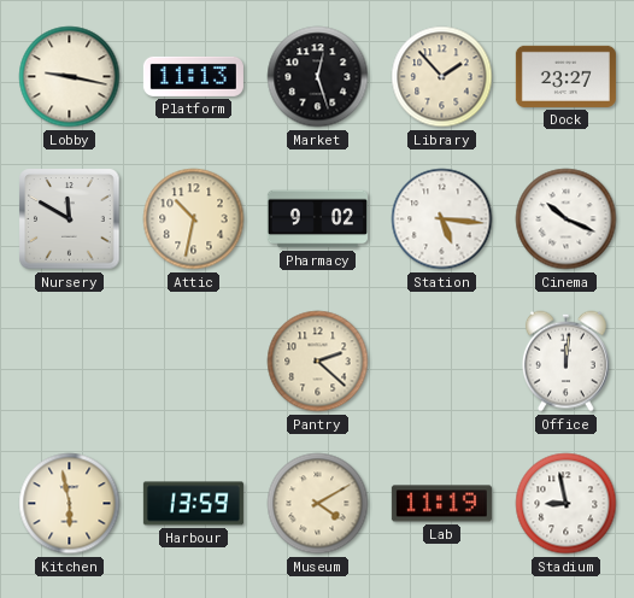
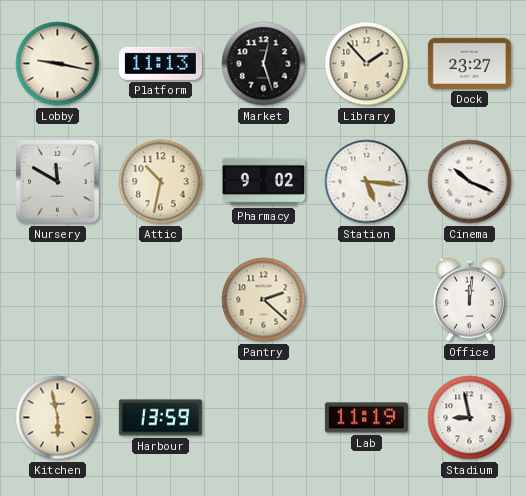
Museum: 4:10 -> none (318, 504)
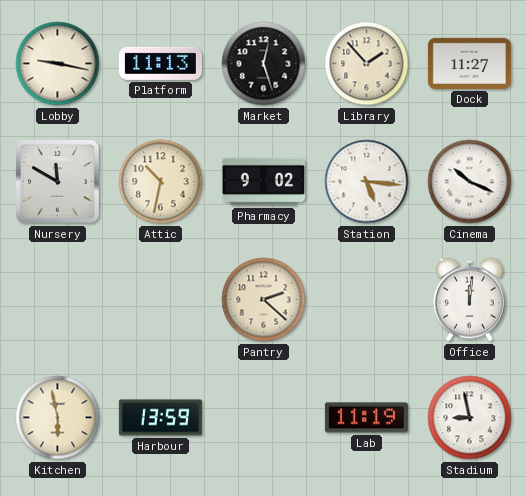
Dock: 23:27 -> 11:27 (469, 63)
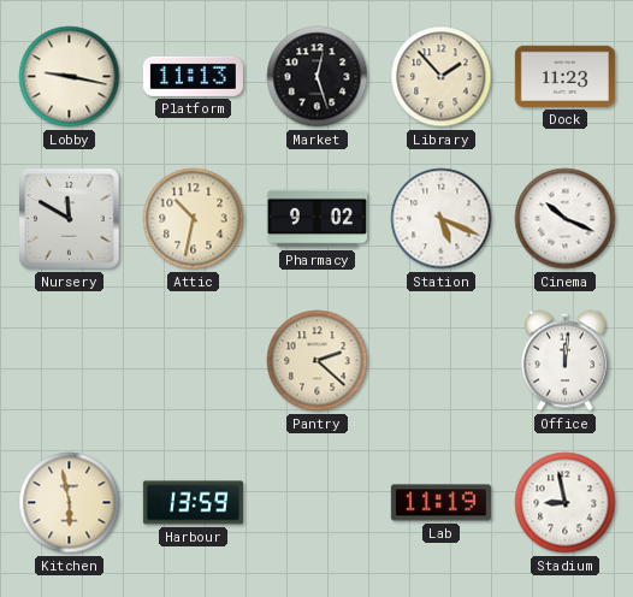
Dock: 11:27 -> 11:23 (564, 76)
Station: 5:16 -> 5:19 (442, 219)
